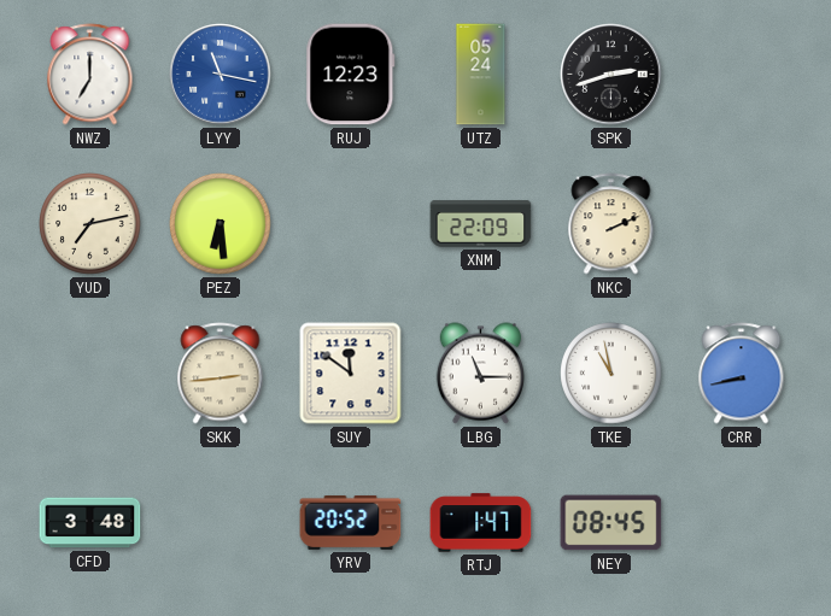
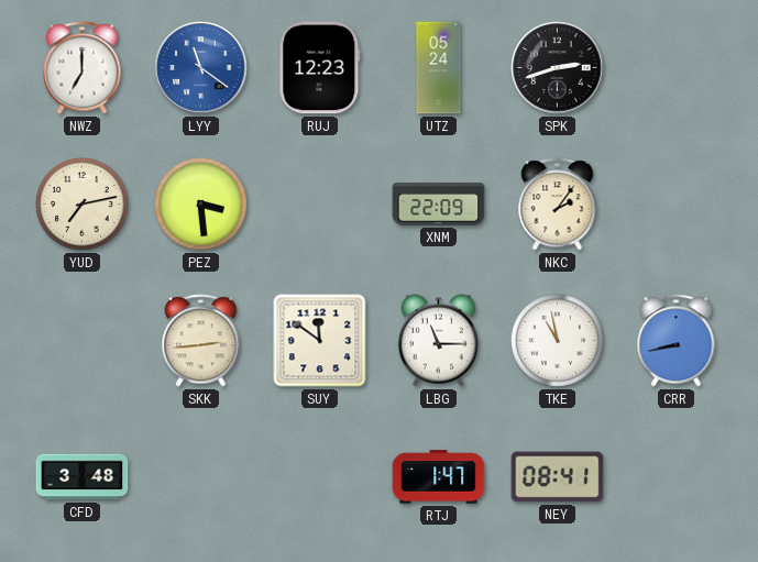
LYY: 11:17 -> 11:21 (201, 68)
PEZ: 6:29 -> 3:29 (201, 205)
NKC: 2:11 -> 2:06 (558, 205)
YRV: 20:52 -> none (351, 522)
NEY: 08:45 -> 08:41 (558, 477)
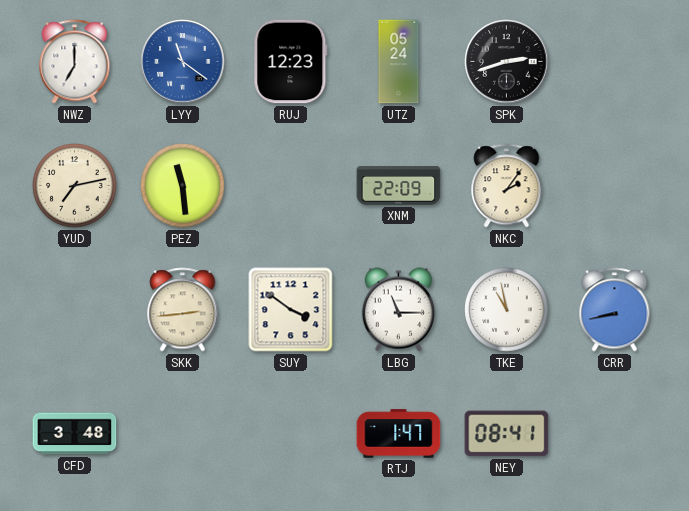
PEZ: 3:29 -> 11:29 (183, 186)
SUY: 11:51 -> 3:51 (291, 310)
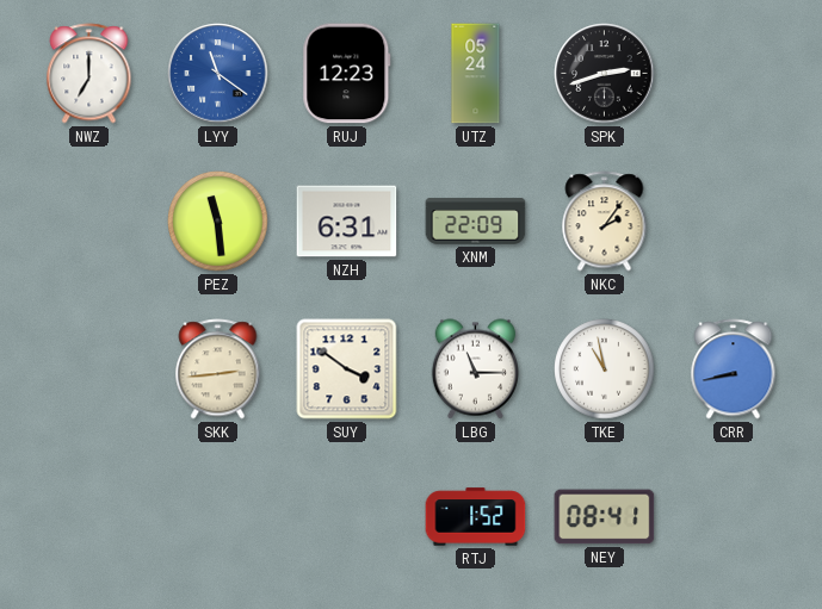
YUD: 7:13 -> none (75, 186)
NZH: none -> 6:31 (347, 222)
CFD: 3:48 -> none (75, 434)
RTJ: 1:47 -> 1:52 (476, 517)
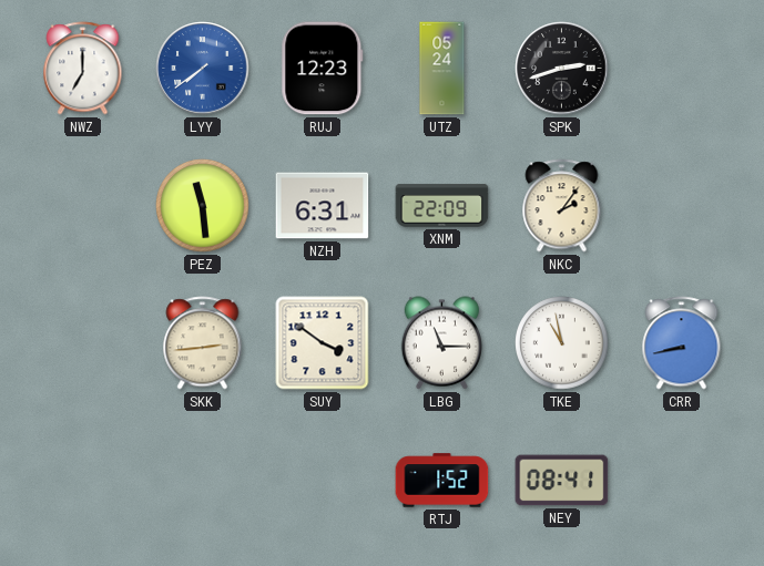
LYY: 11:21 -> 7:39 (203, 69)
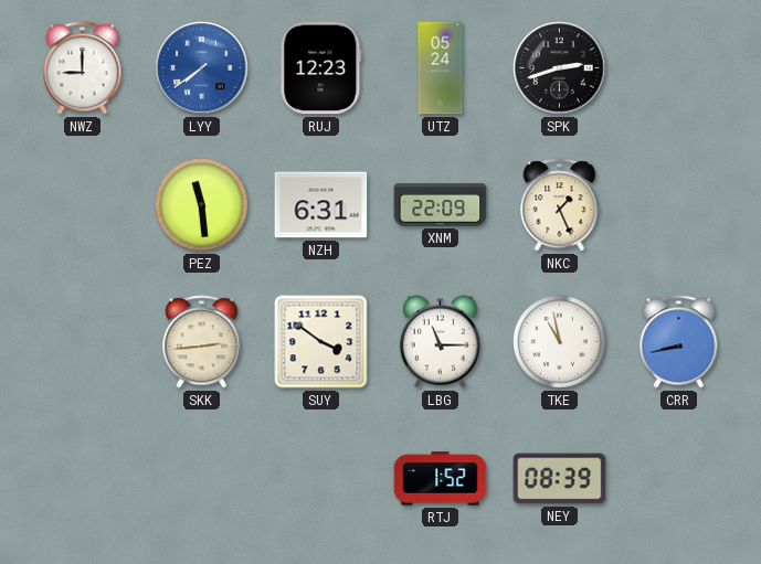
NWZ: 7:00 -> 9:00 (83, 68)
NKC: 2:06 -> 1:26 (560, 205)
NEY: 08:41 -> 08:39 (560, 479)
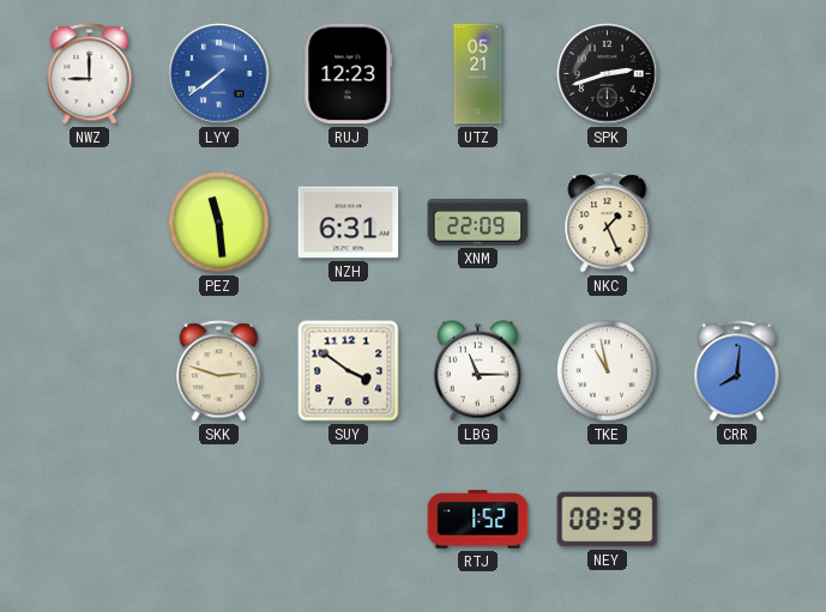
UTZ: 05:24 -> 05:21 (478, 74)
SKK: 2:44 -> 2:48 (219, 371)
CRR: 8:43 -> 8:01 (737, 371)
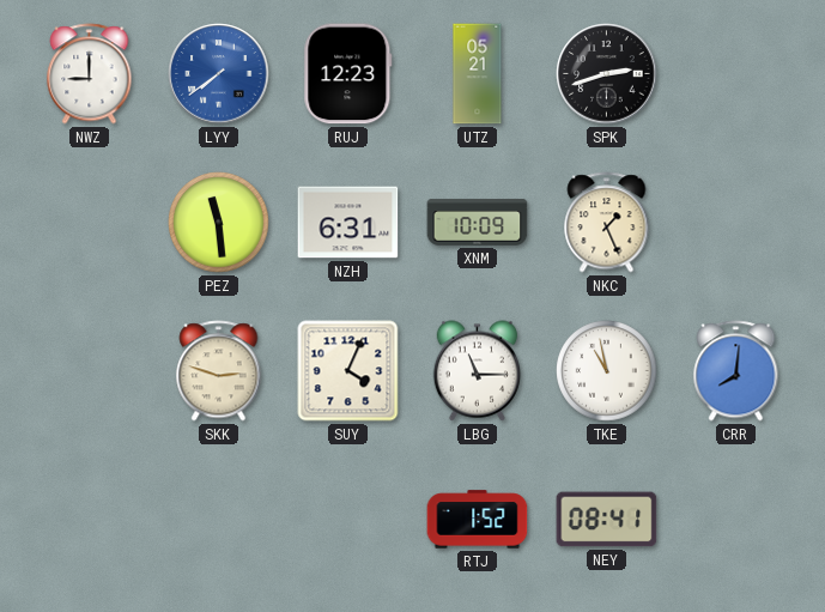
XNM: 22:09 -> 10:09 (478, 223)
SUY: 3:51 -> 4:04 (348, 371)
NEY: 08:39 -> 08:41 (607, 520)
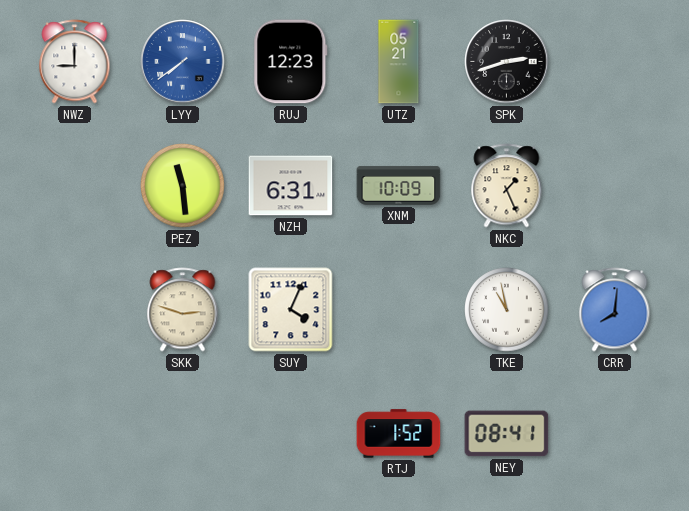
LBG: 11:15 -> none (478, 371)
